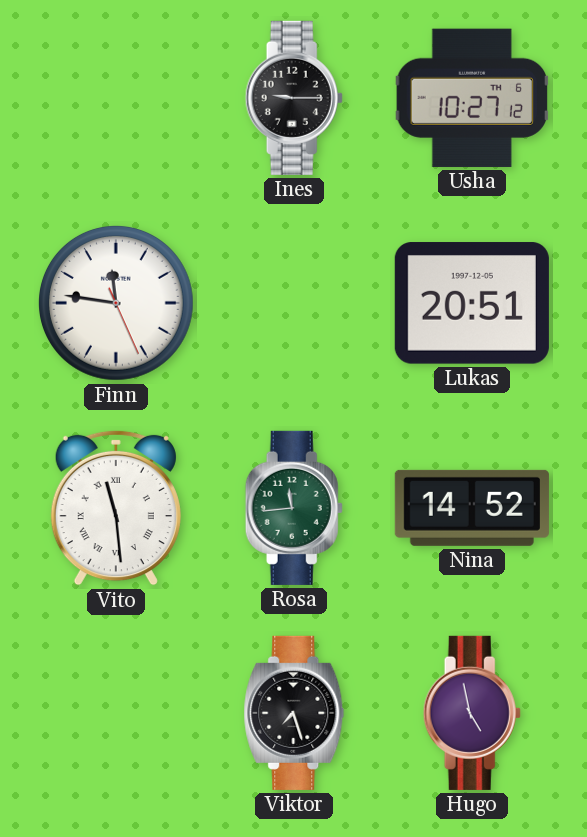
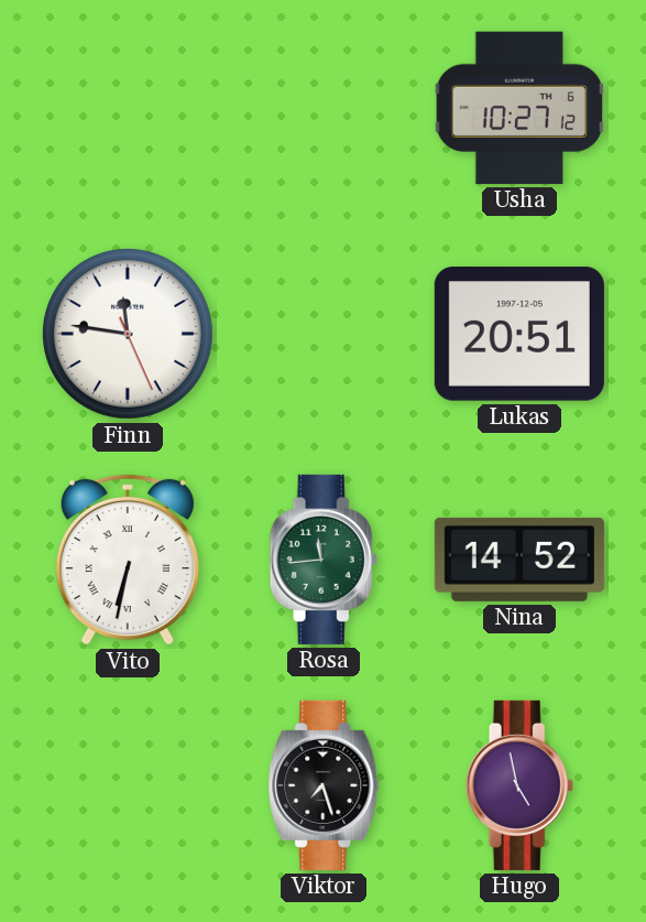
Ines: 9:15 -> none (294, 98)
Vito: 11:29 -> 6:32 (128, 560)
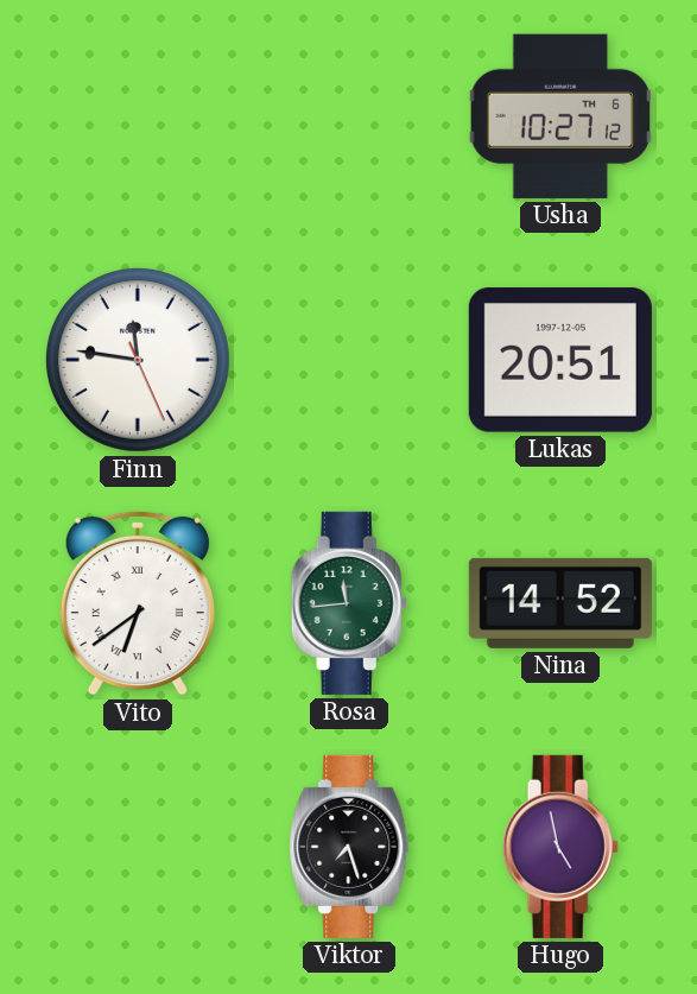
Vito: 6:32 -> 6:39 (138, 603)
